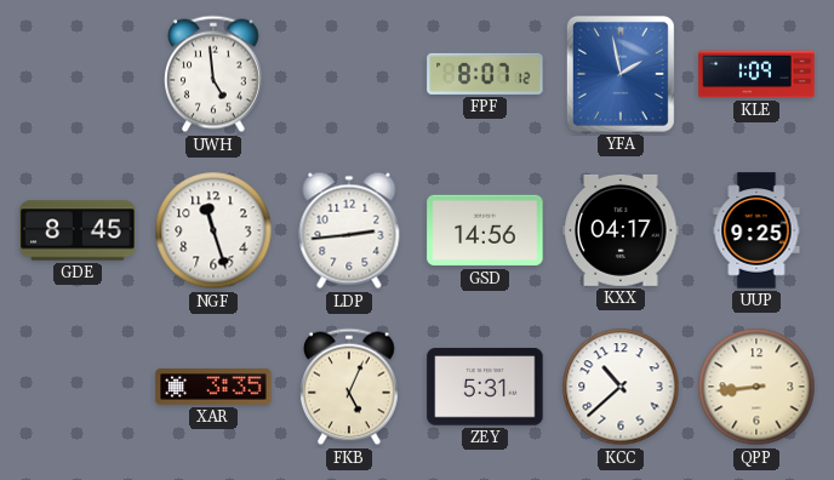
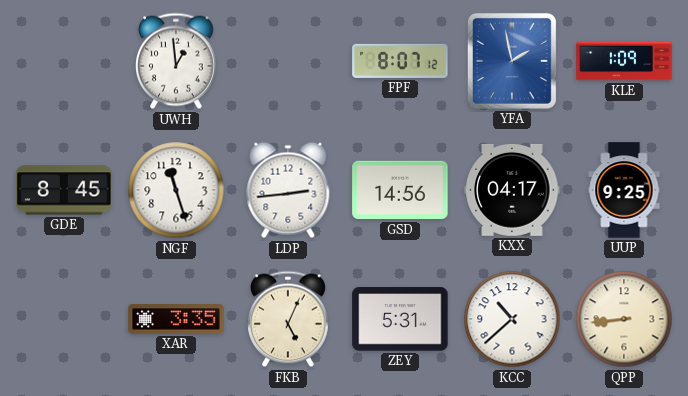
UWH: 4:59 -> 12:59 (177, 61)
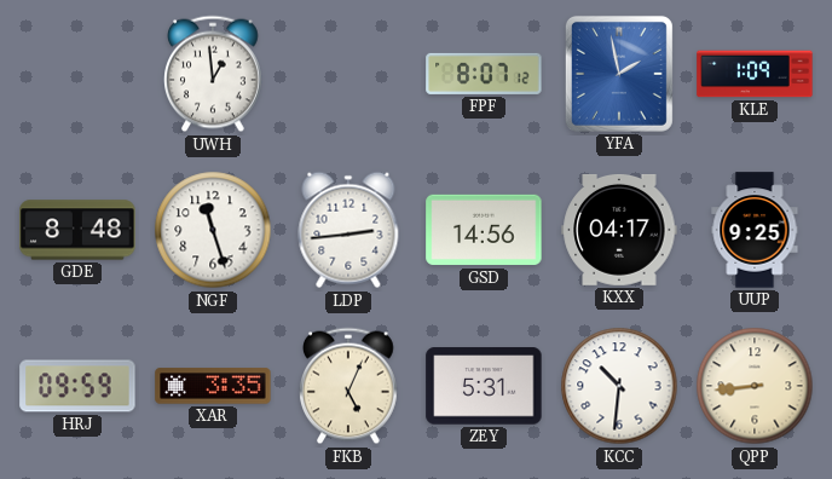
GDE: 8:45 -> 8:48 (77, 230)
HRJ: none -> 09:59 (77, 386)
KCC: 10:38 -> 10:31 (619, 386)
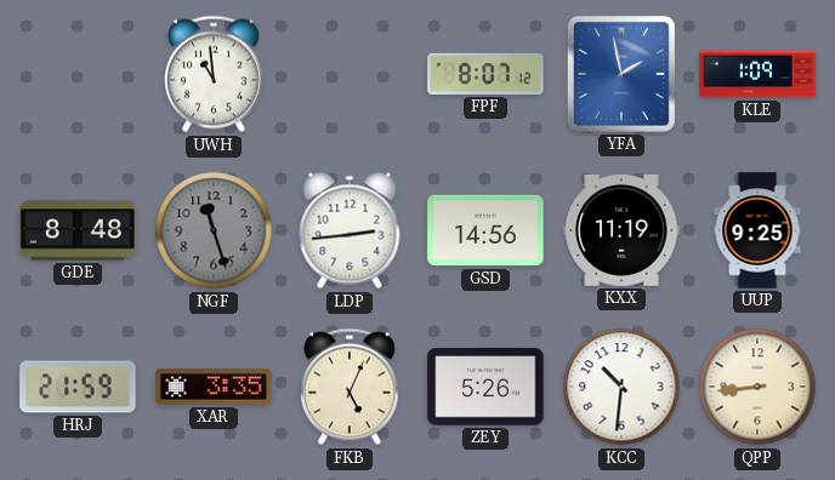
UWH: 12:59 -> 10:59 (215, 74)
NGF dial: white -> grey (214, 230)
KXX: 04:17 -> 11:19 (621, 230)
HRJ: 09:59 -> 21:59 (78, 387)
ZEY: 5:31 -> 5:26 (485, 387)
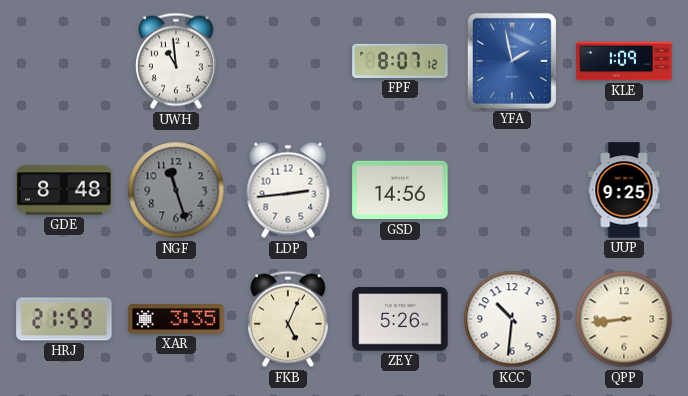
KXX: 11:19 -> none (621, 230)
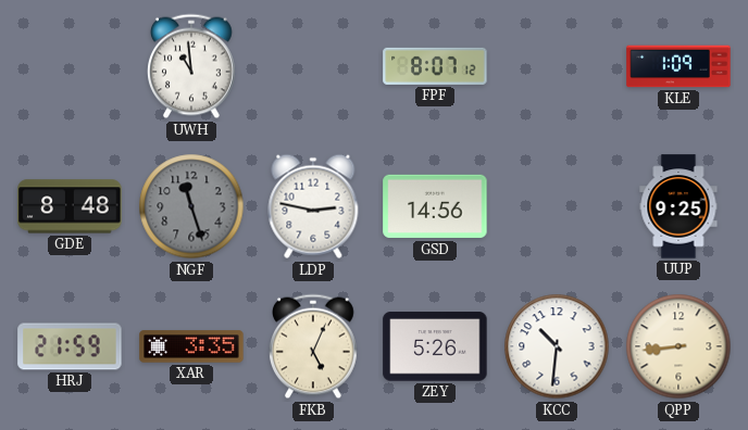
YFA: 1:58 -> none (512, 61)
LDP: 2:44 -> 2:47 (313, 206)
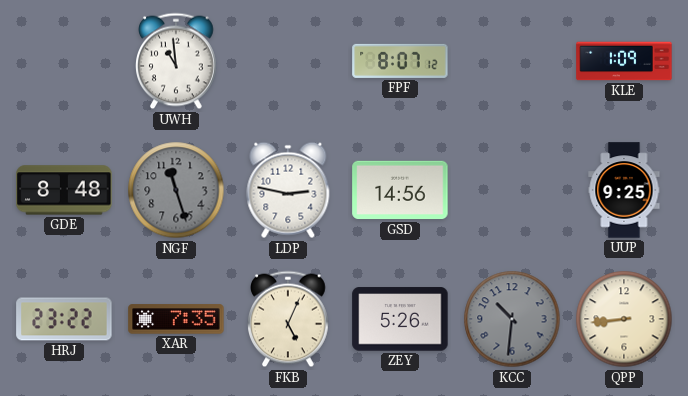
HRJ: 21:59 -> 23:22 (64, 319)
XAR: 3:35 -> 7:35 (176, 319)
KCC dial: white -> grey (512, 319)
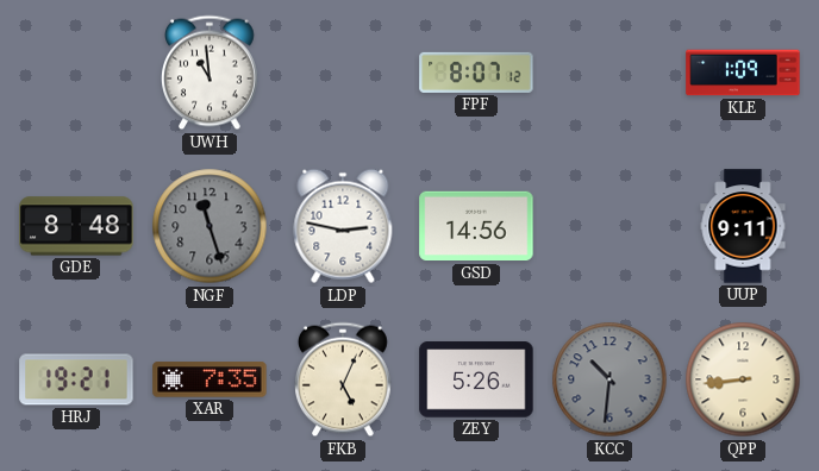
UUP: 9:25 -> 9:11 (743, 226)
HRJ: 23:22 -> 19:21 (76, 379)
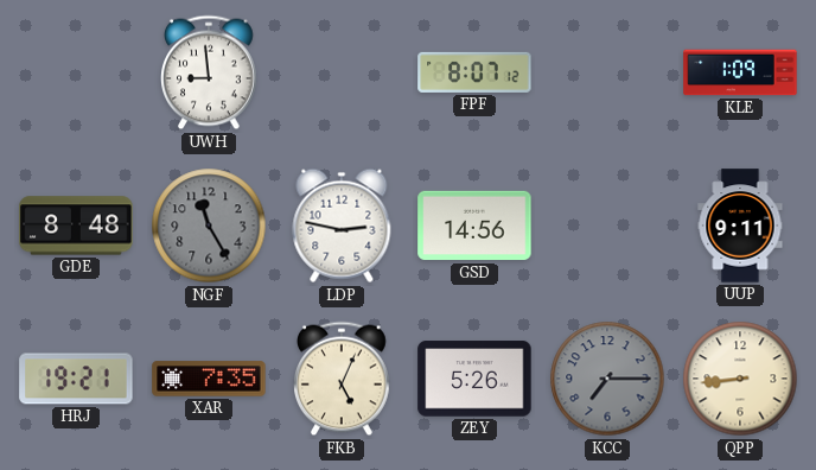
UWH: 10:59 -> 8:59 (210, 72)
NGF: 11:27 -> 11:25 (209, 226)
KCC: 10:31 -> 7:15 (607, 379)
